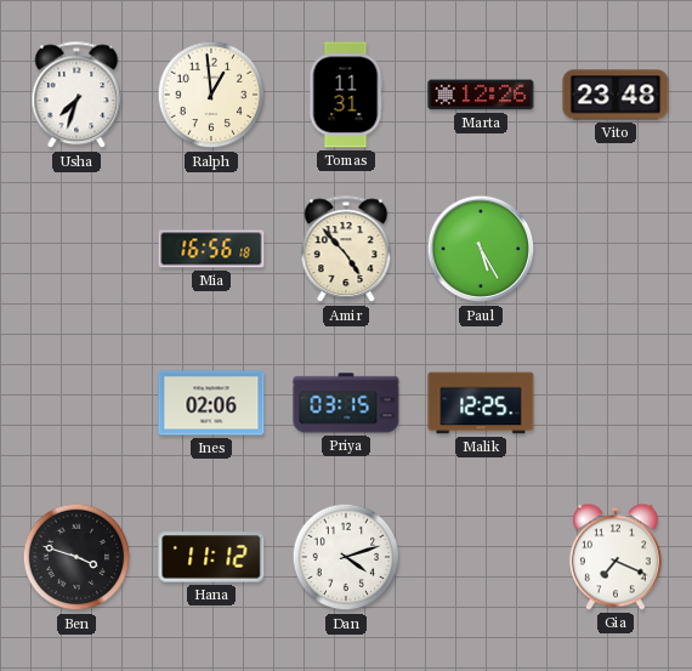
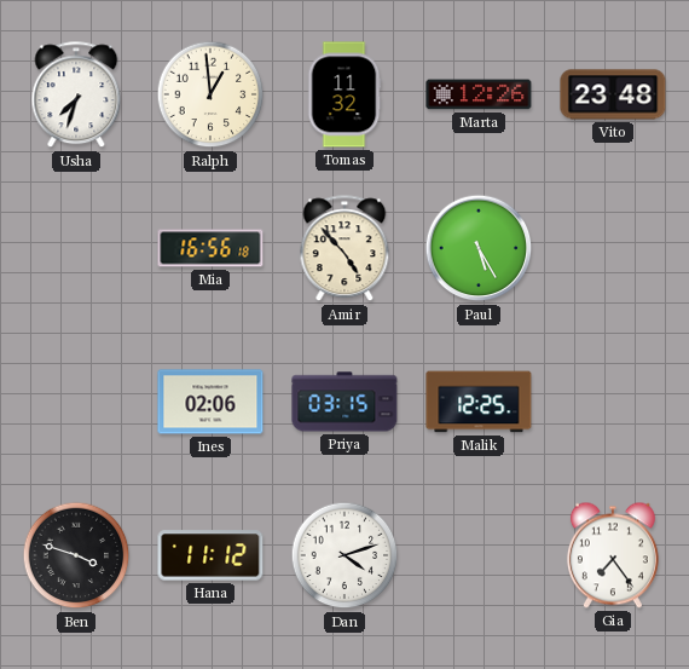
Tomas: 11:31 -> 11:32 (344, 94)
Gia: 7:19 -> 7:24 (613, 555)
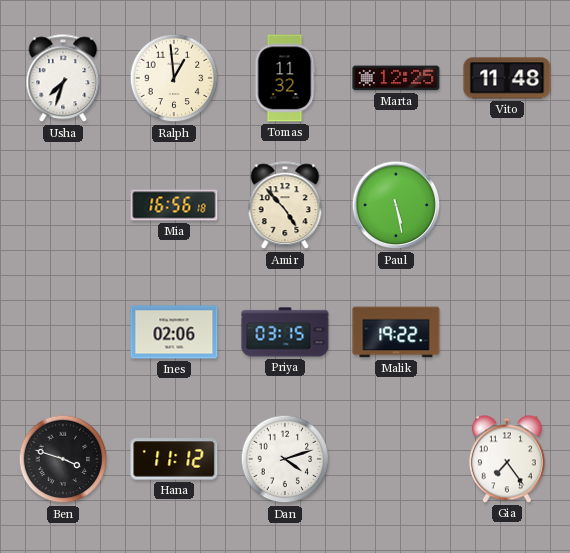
Marta: 12:26 -> 12:25 (396, 78)
Vito: 23:48 -> 11:48 (507, 78)
Paul: 5:25 -> 5:28 (396, 205)
Malik: 12:25 -> 19:22 (396, 332)
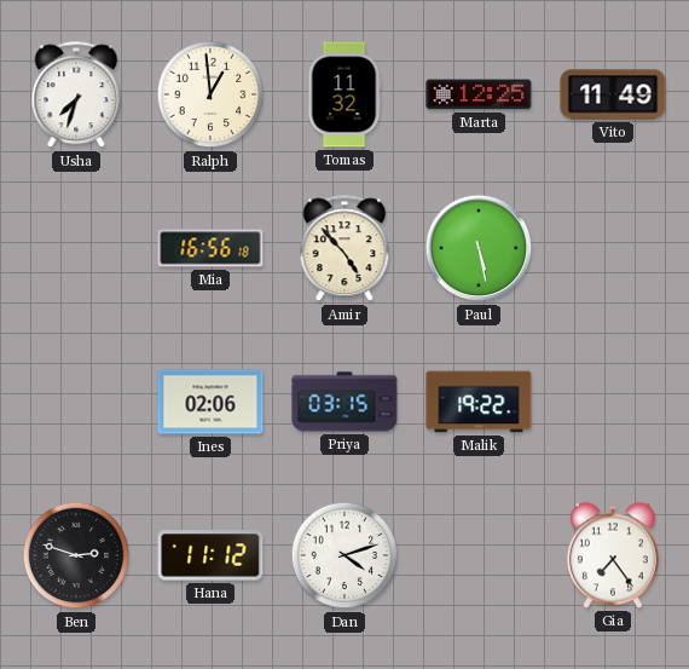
Vito: 11:48 -> 11:49 (613, 94)
Ben: 3:48 -> 2:48 (76, 555)
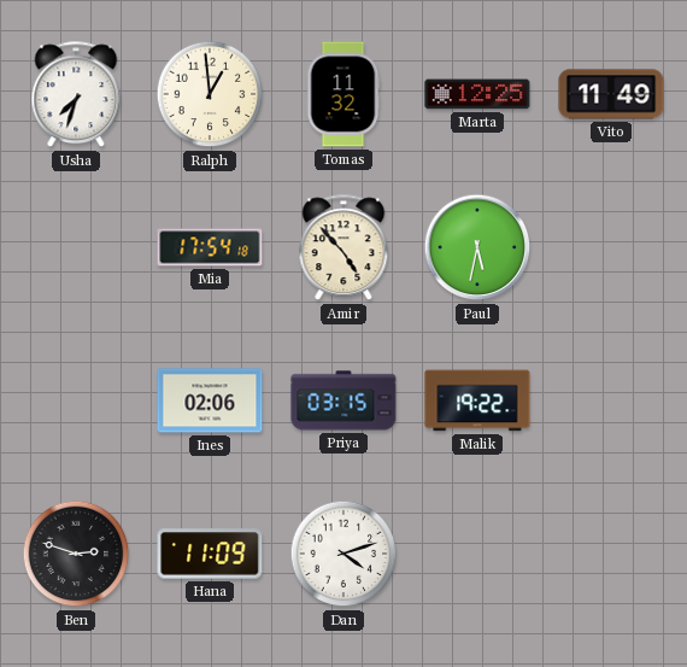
Mia: 16:56 -> 17:54 (210, 247)
Paul: 5:28 -> 5:32 (477, 247)
Hana: 11:12 -> 11:09 (210, 554)
Gia: 7:24 -> none (613, 555)
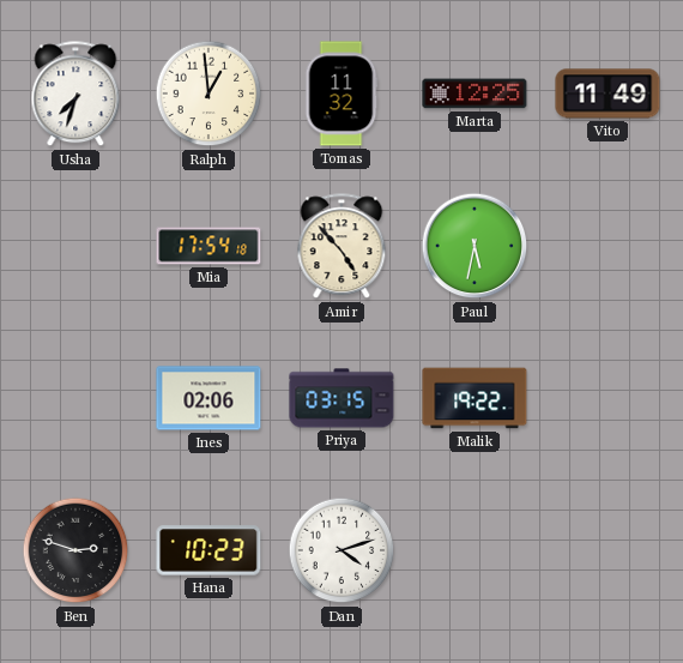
Hana: 11:09 -> 10:23 (208, 550)
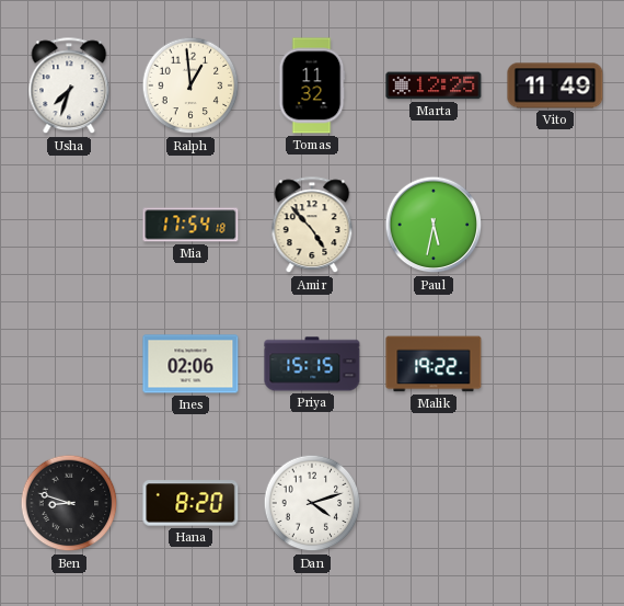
Priya: 03:15 -> 15:15 (312, 364)
Ben: 2:48 -> 8:48 (69, 503)
Hana: 10:23 -> 8:20 (190, 503)
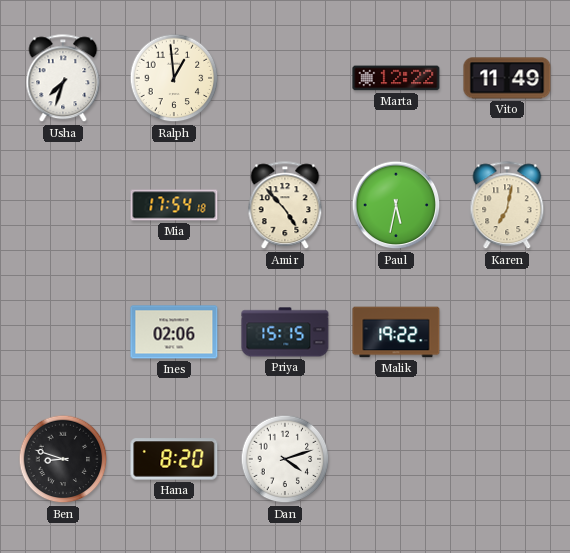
Tomas: 11:32 -> none (312, 85)
Marta: 12:25 -> 12:22 (396, 78)
Karen: none -> 7:02 (507, 206)
